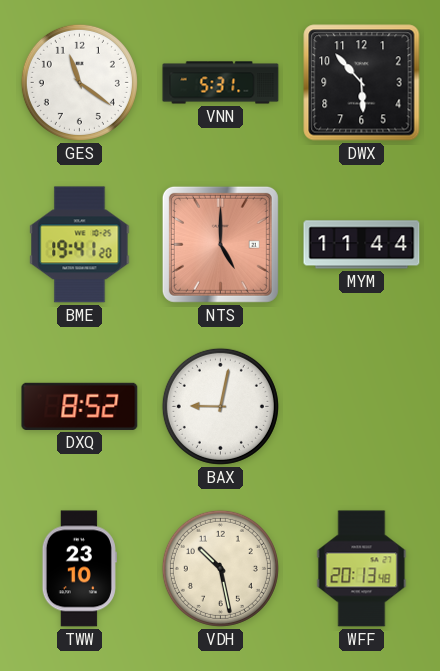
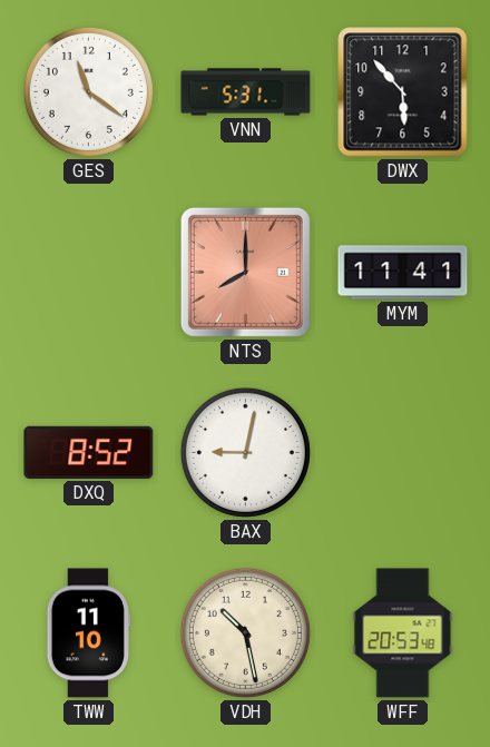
BME: 19:41 -> none (80, 245)
NTS: 5:00 -> 8:00 (245, 272)
MYM: 11:44 -> 11:41 (403, 273)
TWW: 23:10 -> 11:10 (88, 633)
WFF: 20:13 -> 20:53 (403, 633)
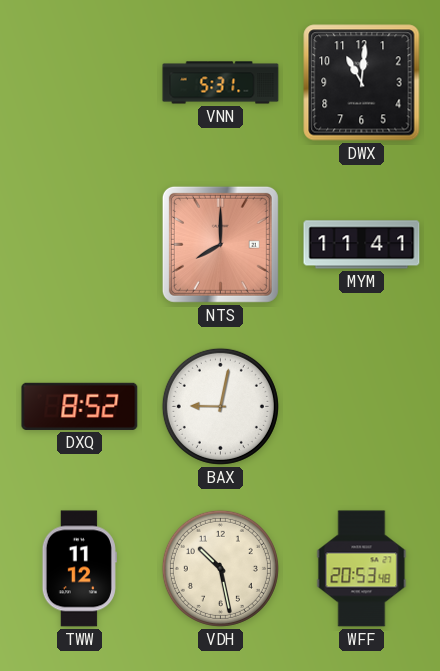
GES: 11:21 -> none (88, 91)
DWX: 5:53 -> 11:01 (362, 83)
TWW: 11:10 -> 11:12 (79, 569)
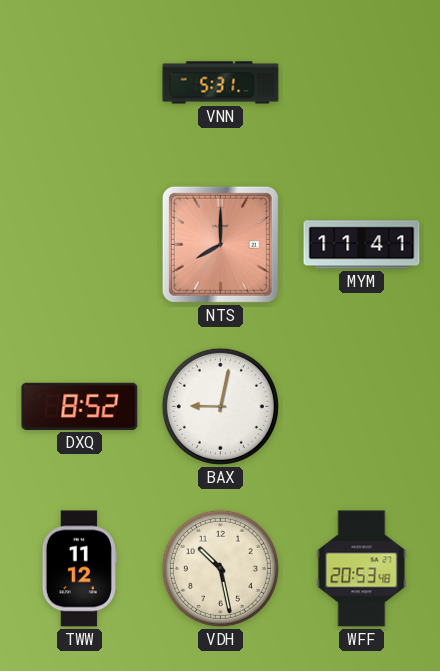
DWX: 11:01 -> none (362, 83)
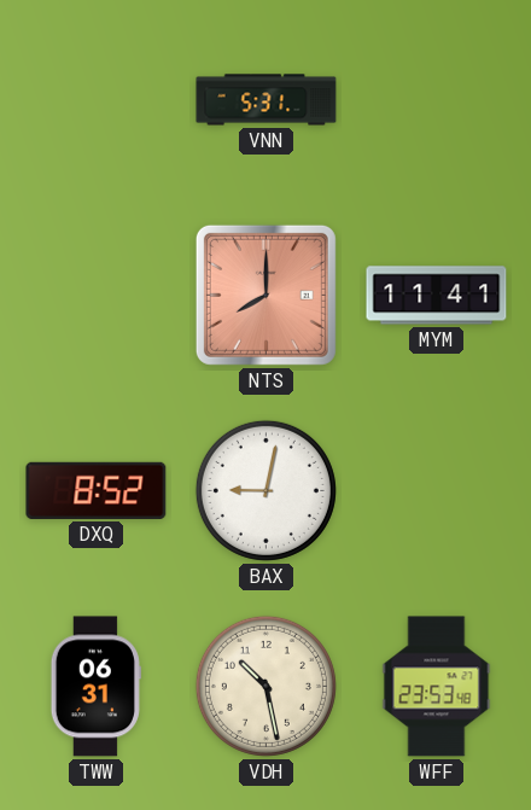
TWW: 11:12 -> 06:31 (95, 687)
WFF: 20:53 -> 23:53 (437, 687)
